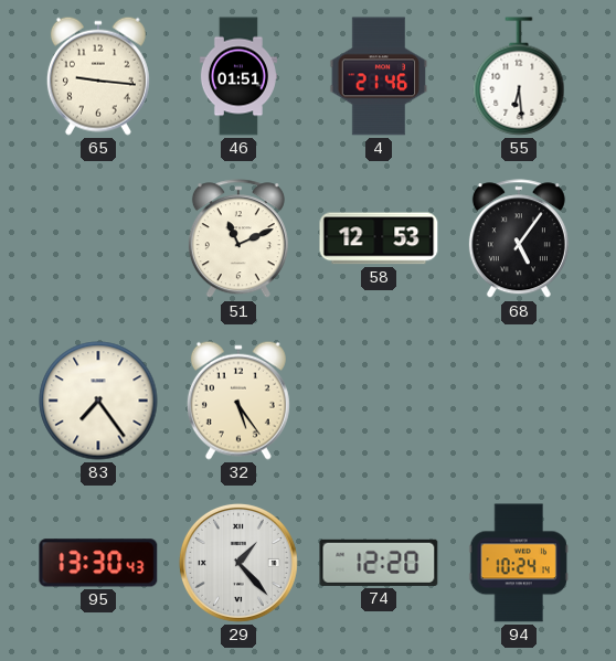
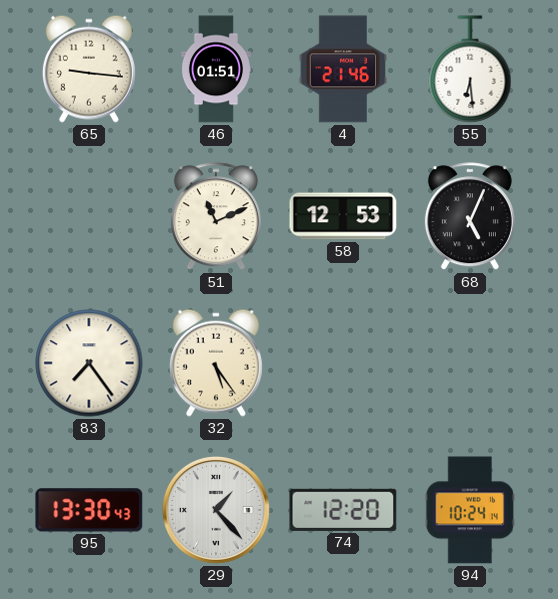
68: 5:06 -> 5:04 (470, 217)
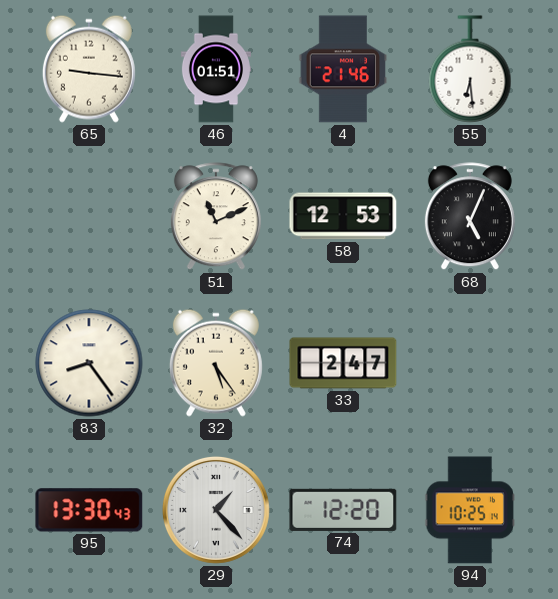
83: 7:24 -> 8:24 (89, 363)
33: none -> 2:47 (343, 363)
94: 10:24 -> 10:25 (470, 510)
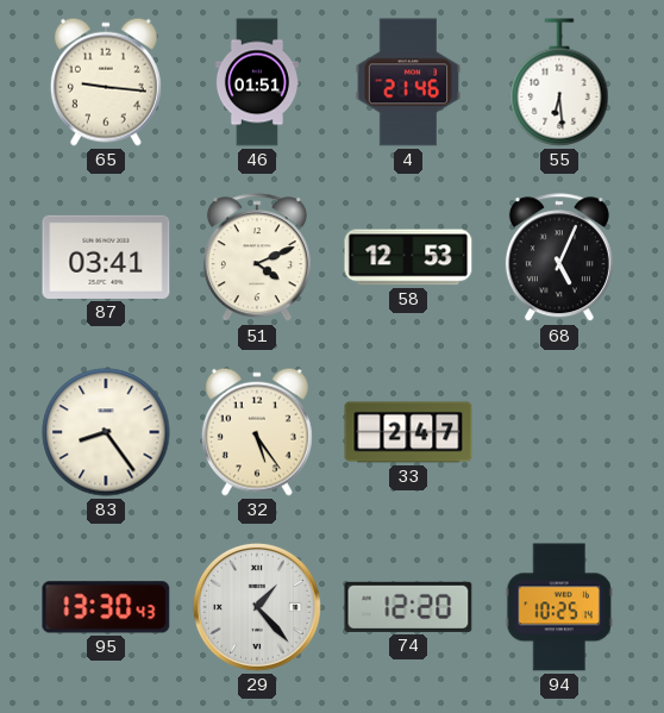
87: none -> 03:41 (106, 257)
51: 11:11 -> 4:11 (257, 258)
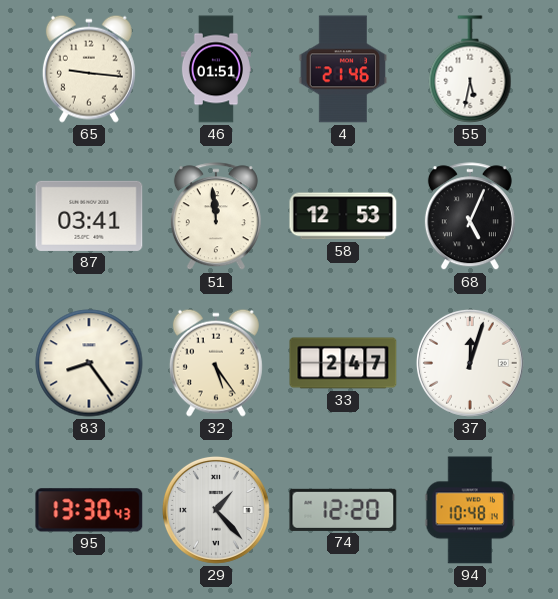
55: 6:29 -> 5:32 (470, 69)
51: 4:11 -> 11:59 (216, 217)
37: none -> 12:03 (470, 363)
94: 10:25 -> 10:48 (470, 510)
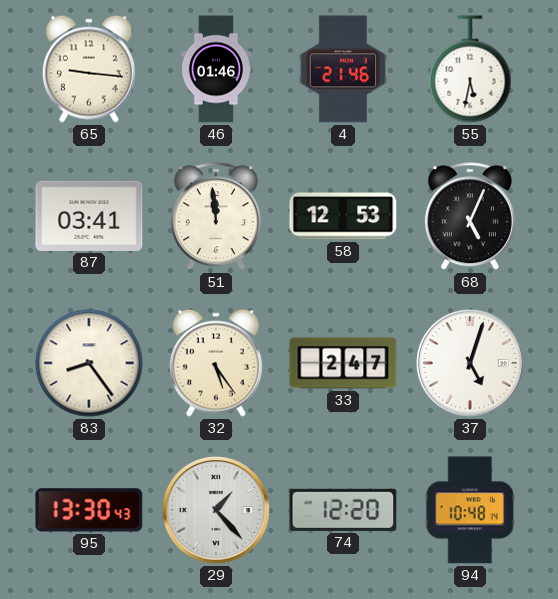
46: 01:51 -> 01:46 (216, 69)
37: 12:03 -> 5:03 (470, 363)
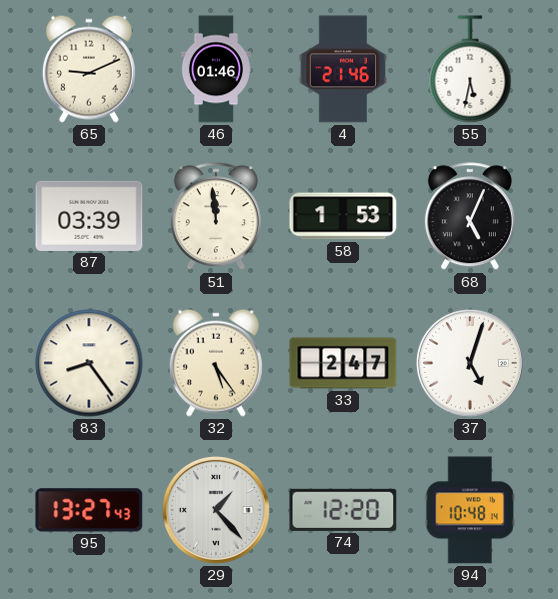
65: 9:16 -> 9:11 (89, 69)
87: 03:41 -> 03:39 (89, 216)
58: 12:53 -> 1:53 (343, 216)
95: 13:30 -> 13:27 (89, 510)
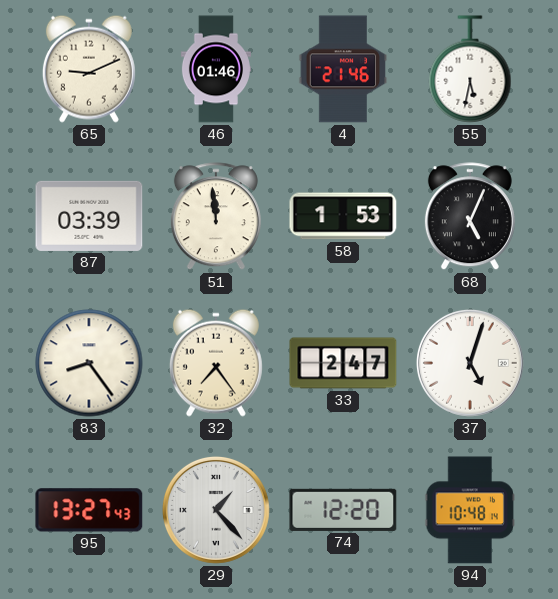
32: 5:24 -> 7:24 (216, 363)
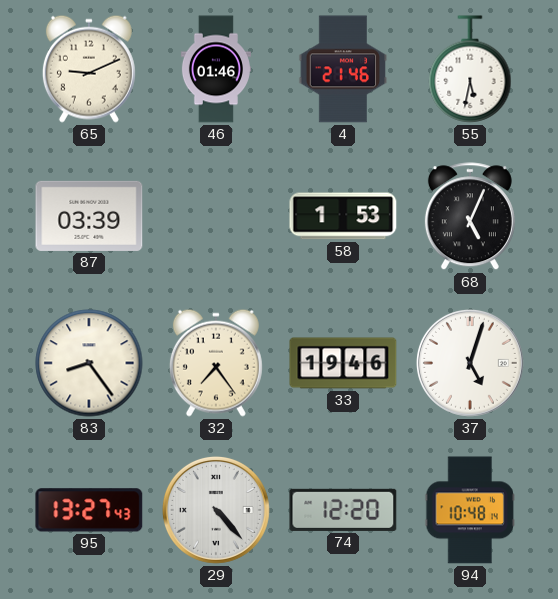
51: 11:59 -> none (216, 217)
33: 2:47 -> 19:46 (343, 363)
29: 1:23 -> 4:23 (216, 510)
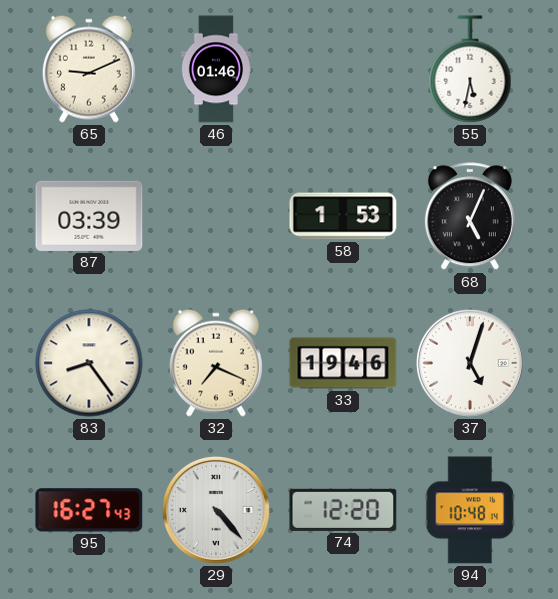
4: 21:46 -> none (343, 69)
32: 7:24 -> 7:19 (216, 363)
95: 13:27 -> 16:27 (89, 510)
